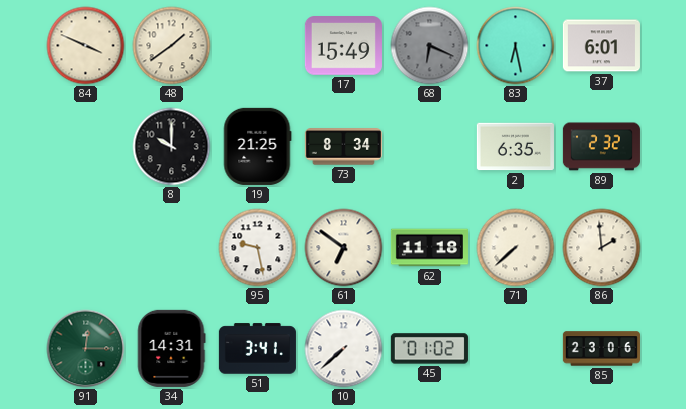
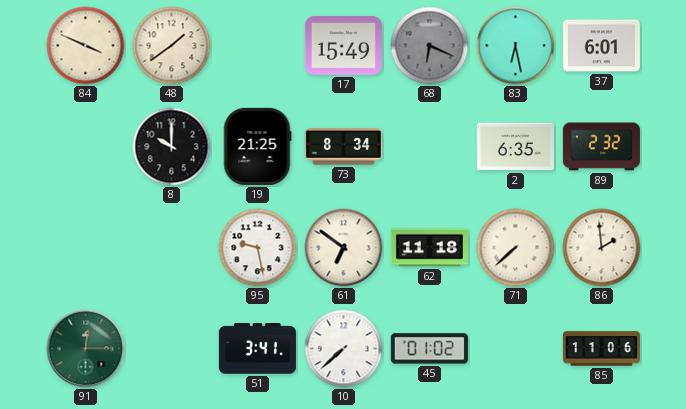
34: 14:31 -> none (171, 348)
85: 23:06 -> 11:06 (601, 349)
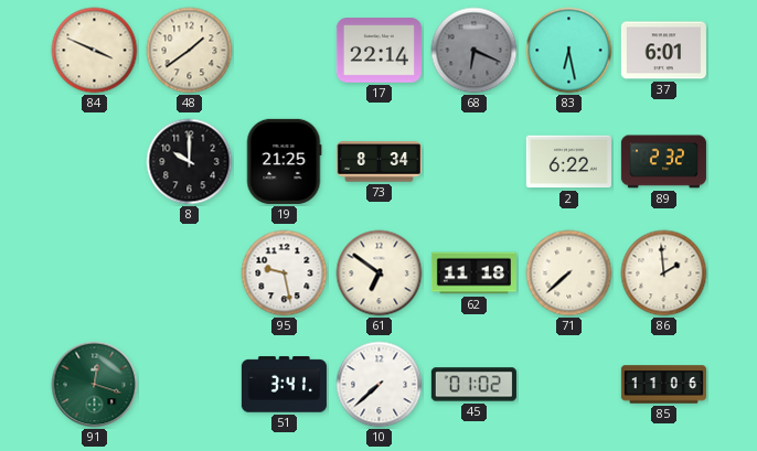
17: 15:49 -> 22:14 (378, 51)
2: 6:35 -> 6:22 (568, 162)
91: 12:15 -> 12:18 (95, 385)
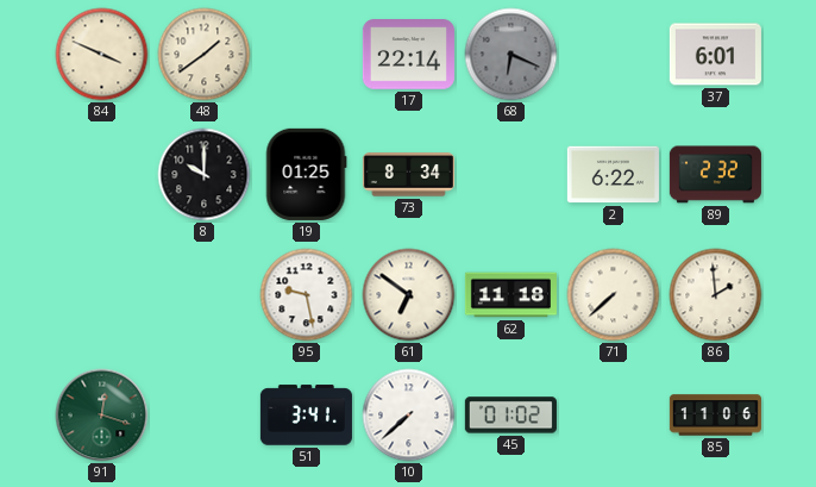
83: 6:28 -> none (569, 51)
19: 21:25 -> 01:25 (306, 174)
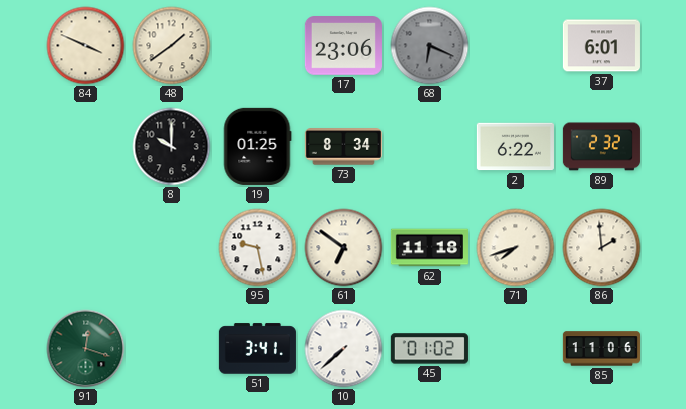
17: 22:14 -> 23:06 (343, 46)
71: 7:38 -> 7:42 (516, 248)
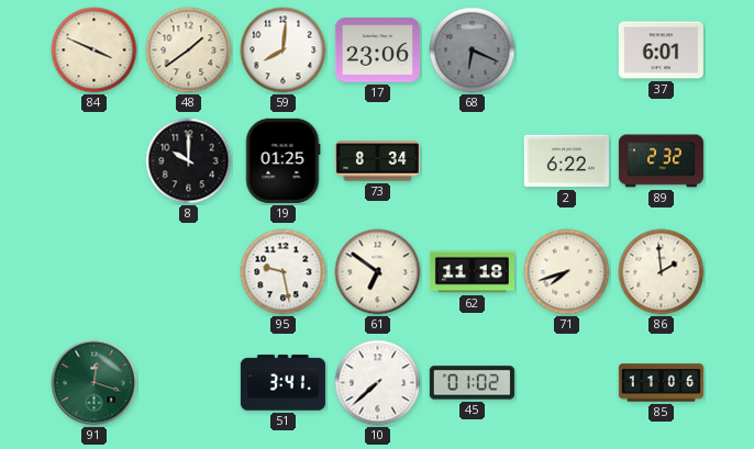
59: none -> 8:01 (284, 50)
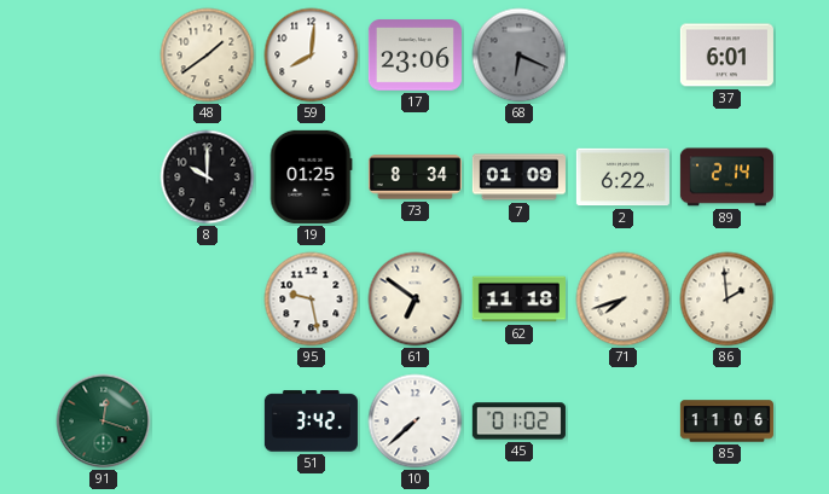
84: 3:49 -> none (95, 50)
7: none -> 01:09 (518, 178)
89: 2:32 -> 2:14 (726, 178)
51: 3:41 -> 3:42 (311, 422)
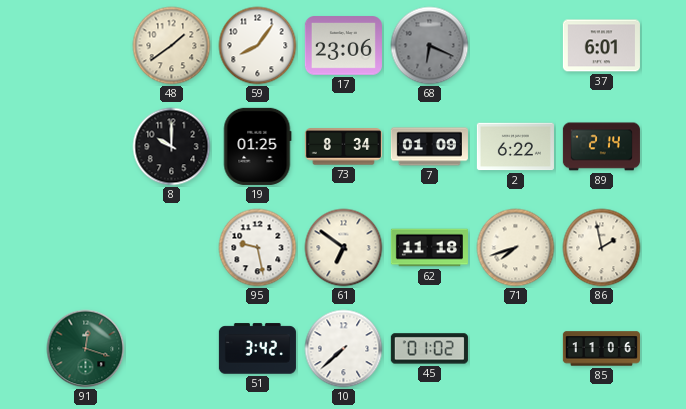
59: 8:01 -> 8:06 (258, 46)
86: 1:59 -> 1:58 (602, 248)
